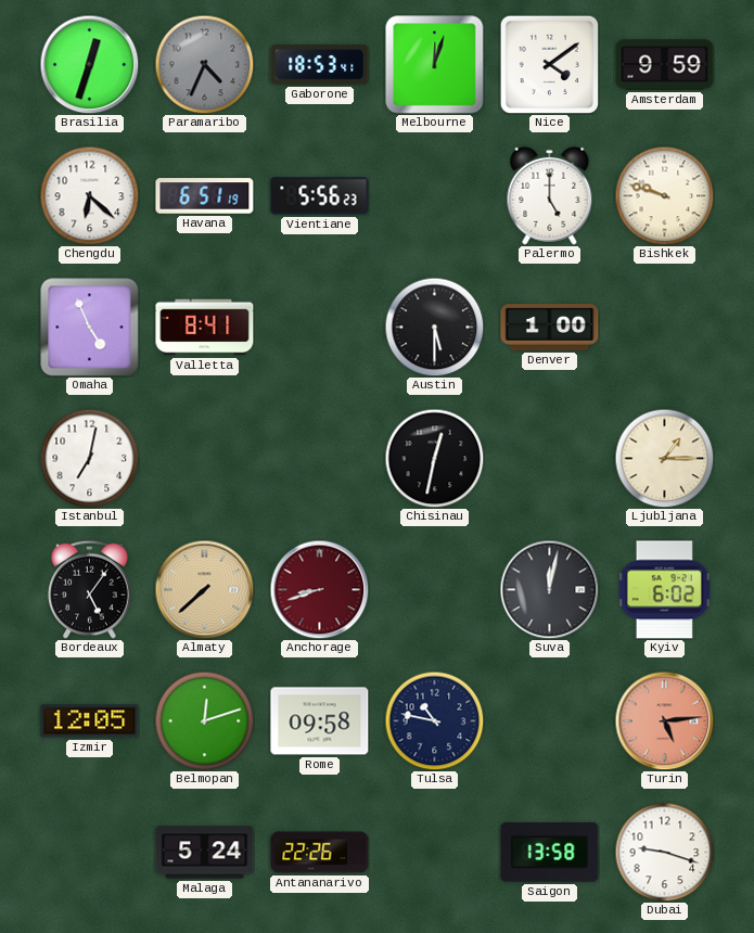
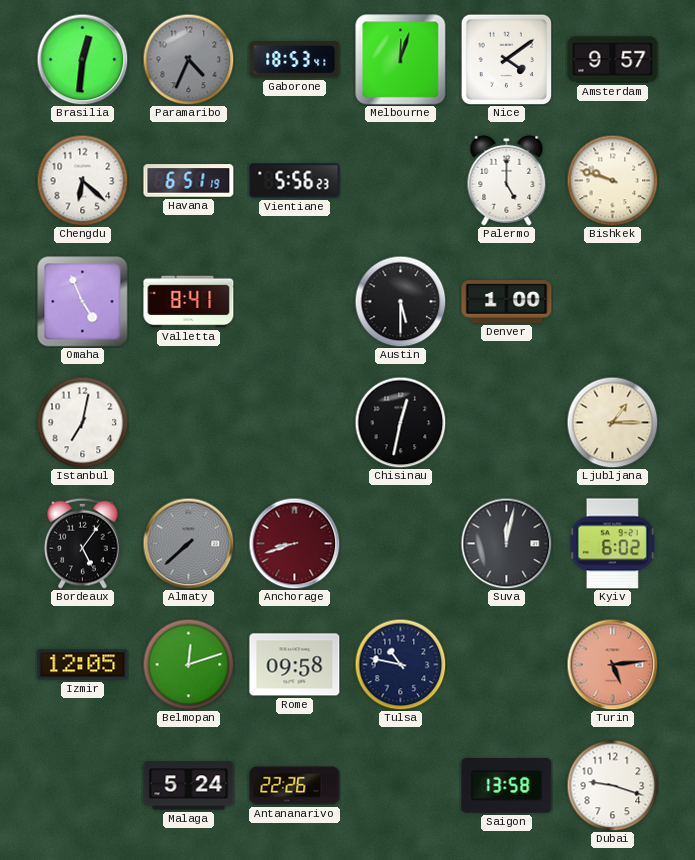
Brasilia: 12:33 -> 12:31 (82, 59)
Amsterdam: 9:59 -> 9:57 (613, 60)
Almaty dial: champagne -> grey (188, 543)
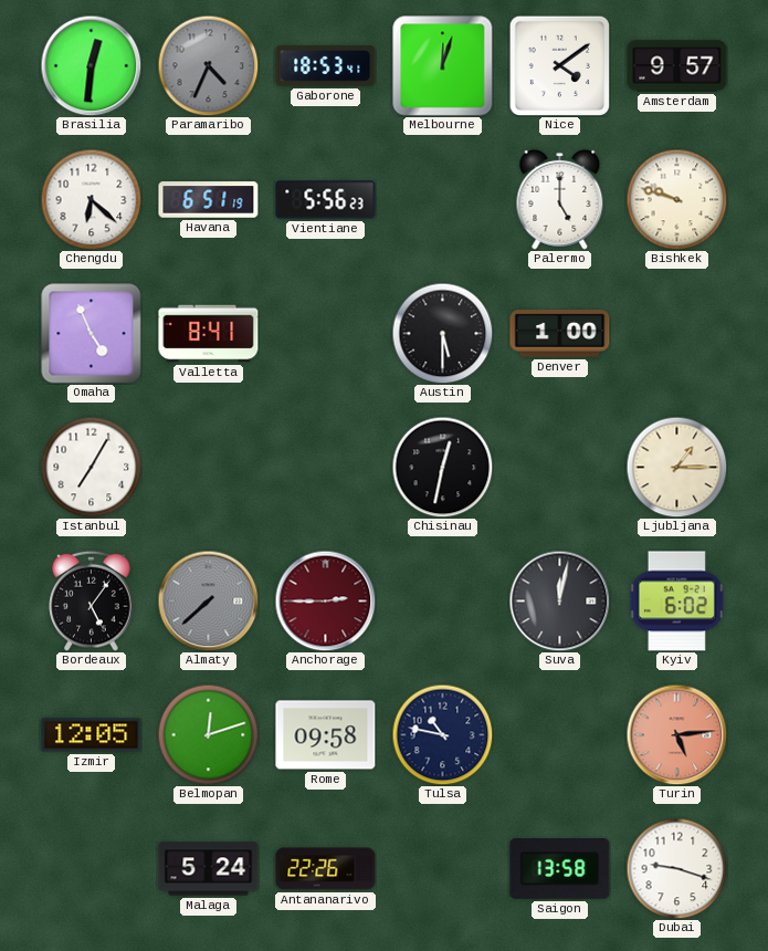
Istanbul: 7:02 -> 7:05 (91, 467)
Anchorage: 8:42 -> 2:45 (325, 600)
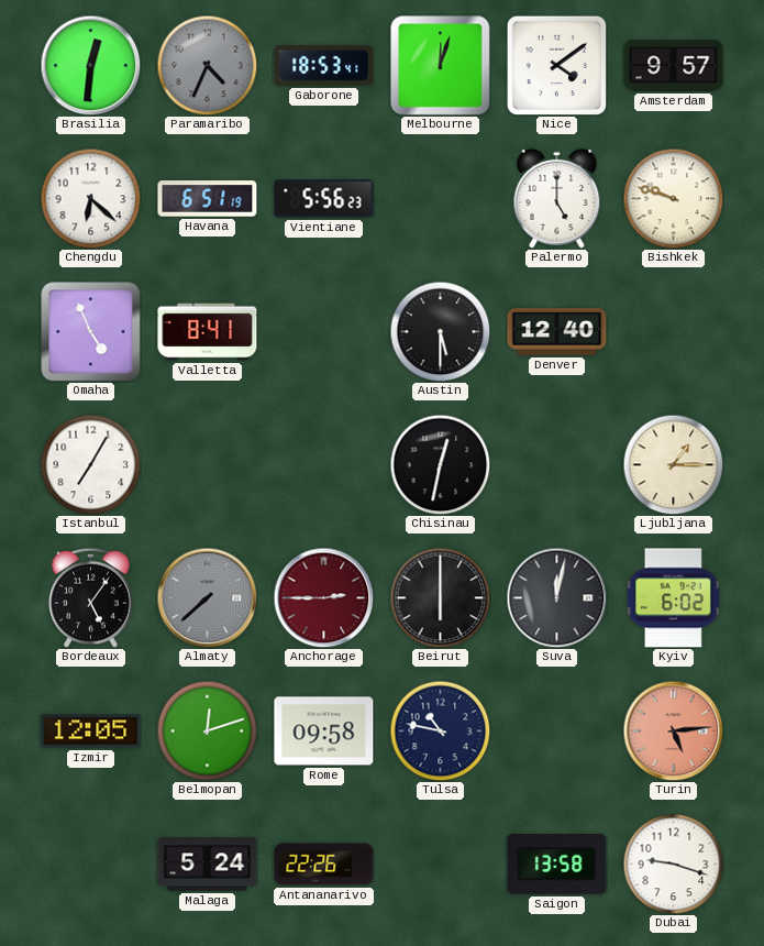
Denver: 1:00 -> 12:40 (557, 332)
Beirut: none -> 6:00 (440, 597)
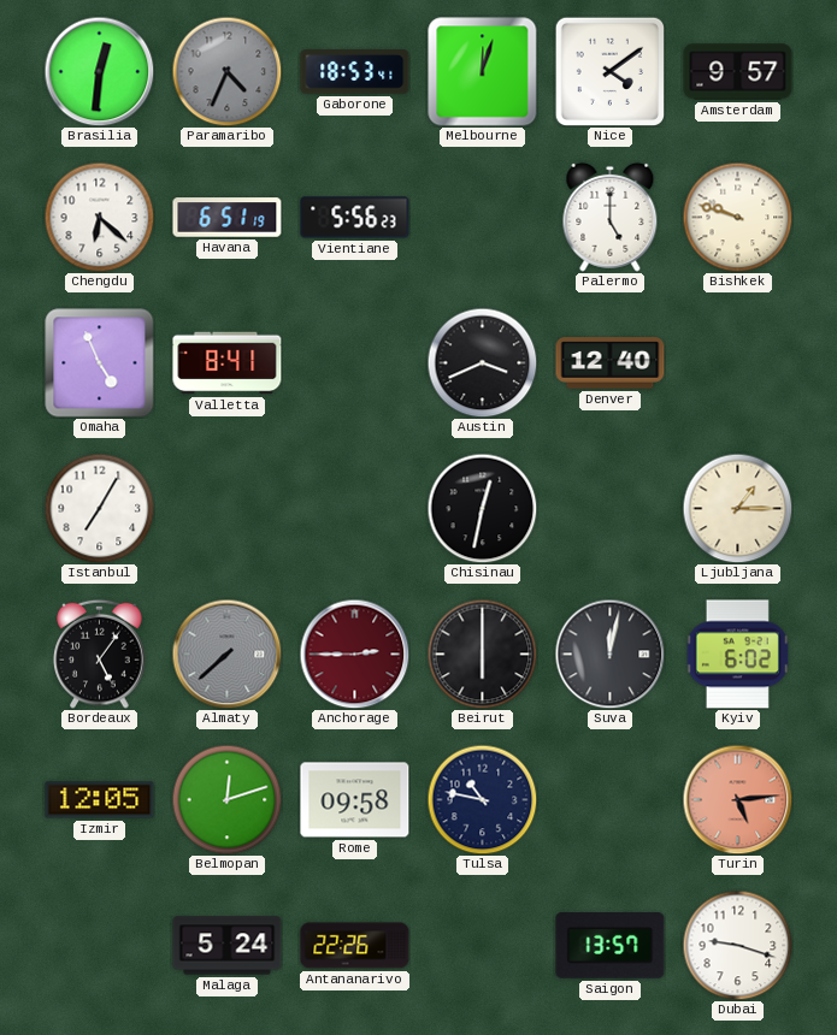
Austin: 5:30 -> 3:41 (482, 362)
Saigon: 13:58 -> 13:57 (611, 946)
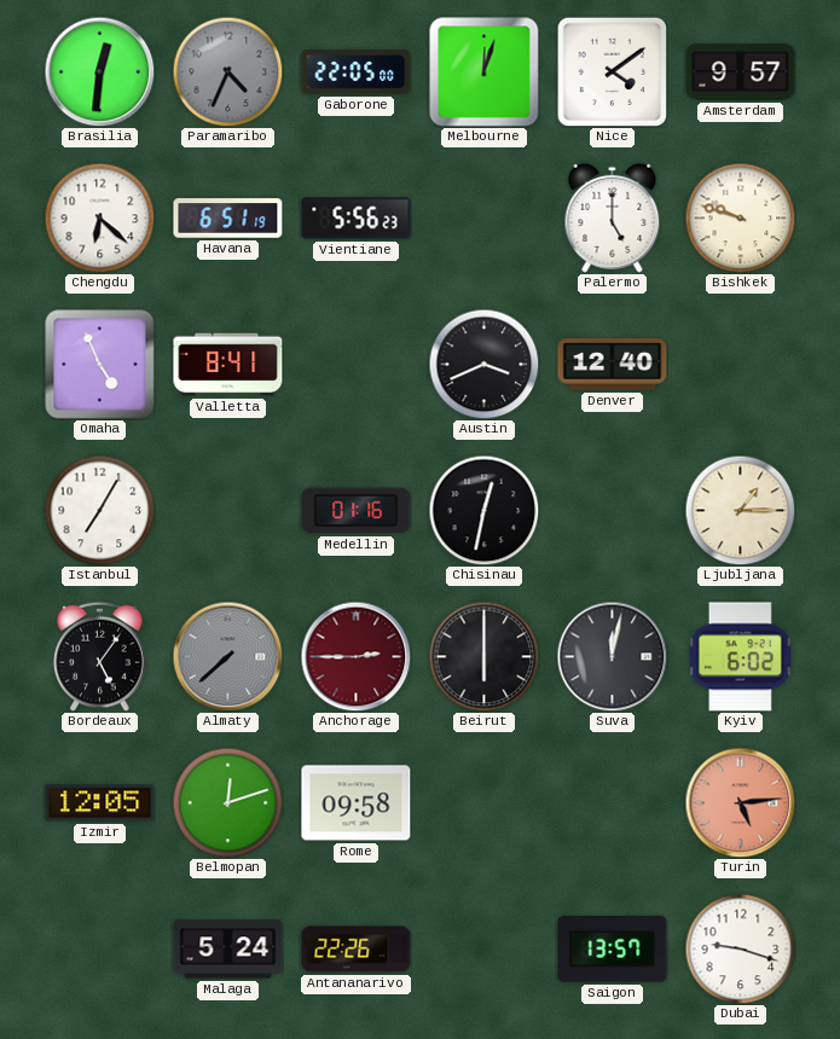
Gaborone: 18:53 -> 22:05 (357, 72)
Medellin: none -> 01:16 (357, 511)
Tulsa: 10:47 -> none (482, 799)
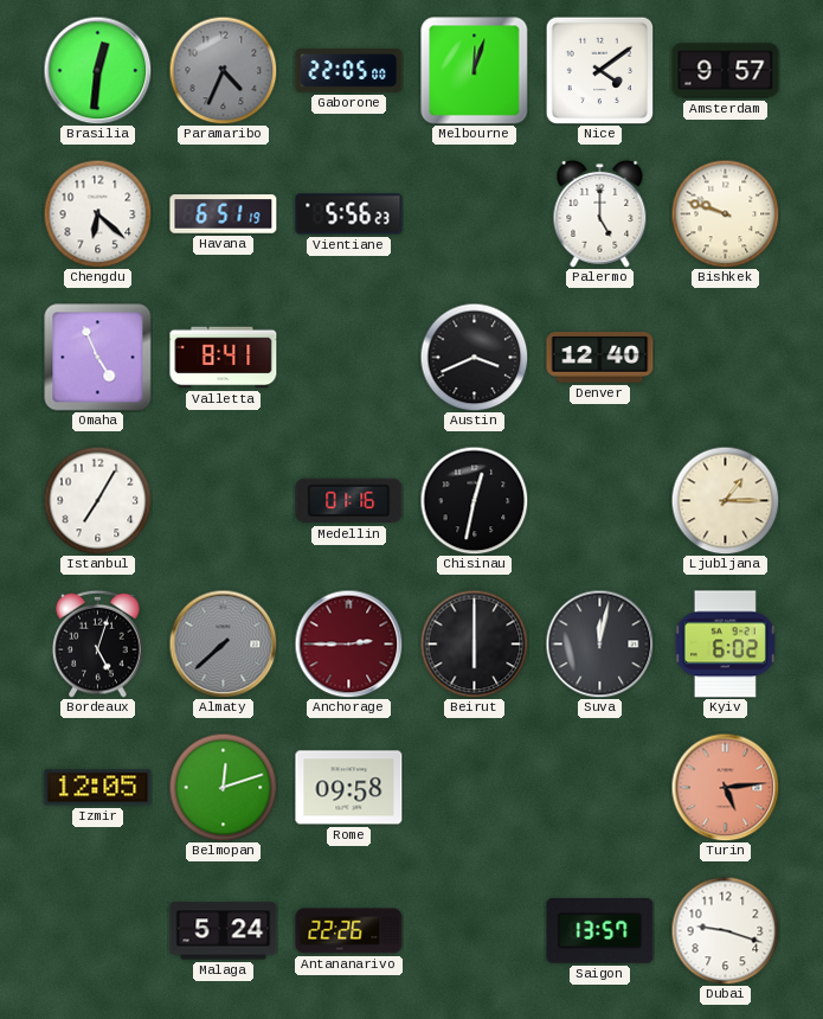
Bordeaux: 5:06 -> 5:03 (98, 643)
